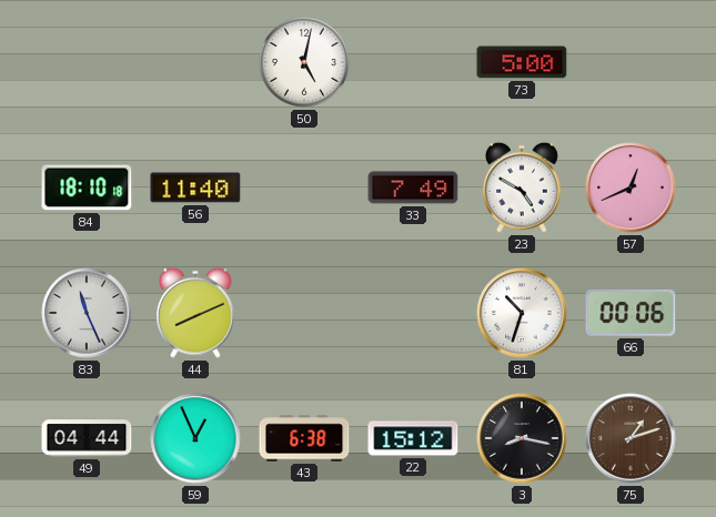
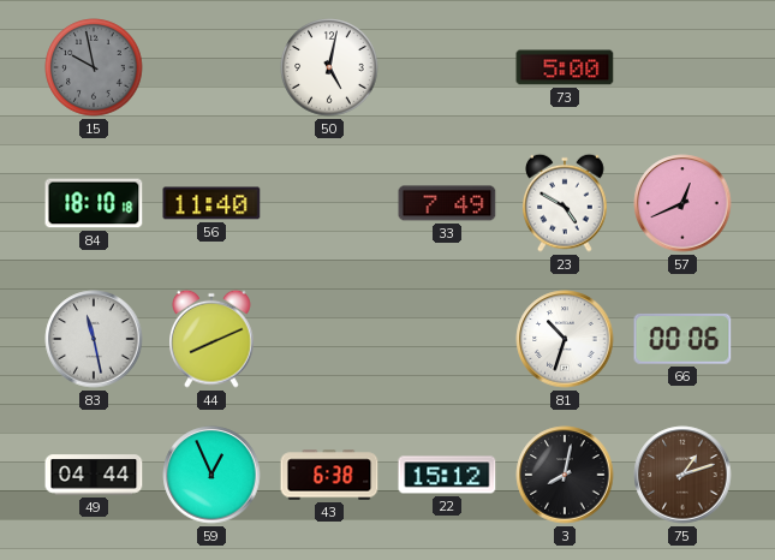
15: none -> 9:58 (94, 67)
83: 11:26 -> 11:28 (94, 339)
3: 8:17 -> 8:02 (565, 475)
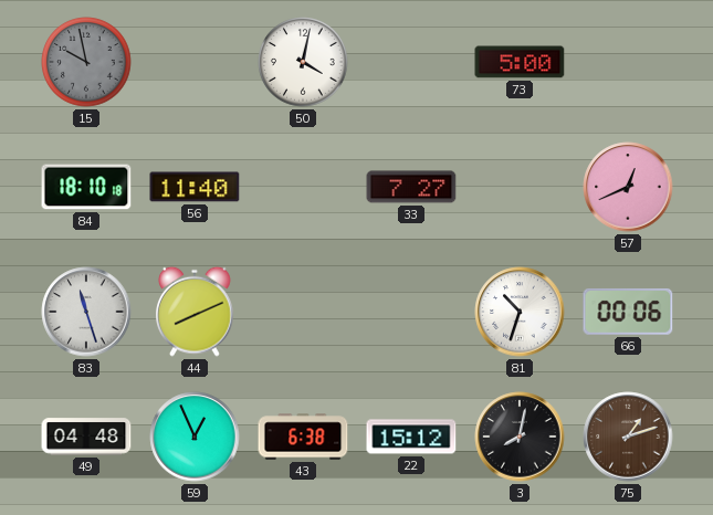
50: 5:02 -> 4:02 (303, 62)
33: 7:49 -> 7:27 (411, 187)
23: 4:50 -> none (566, 203)
83: 11:28 -> 11:27 (86, 312)
49: 04:44 -> 04:48 (86, 437)
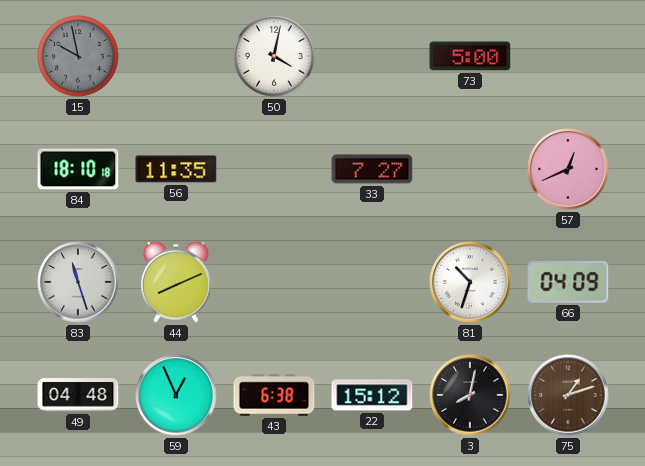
56: 11:40 -> 11:35 (176, 169)
66: 00:06 -> 04:09 (568, 282)
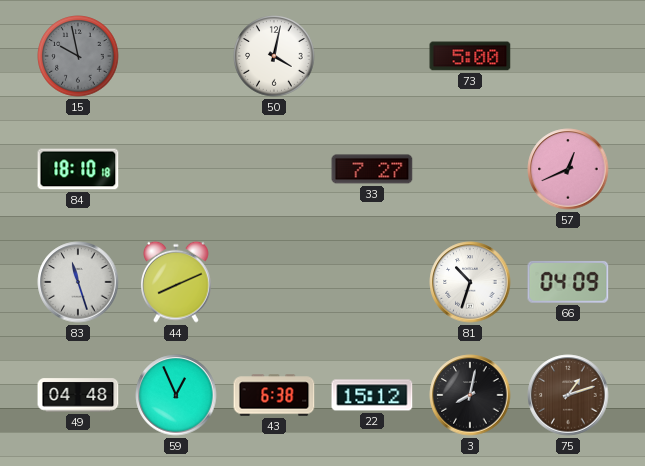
56: 11:35 -> none (176, 169)
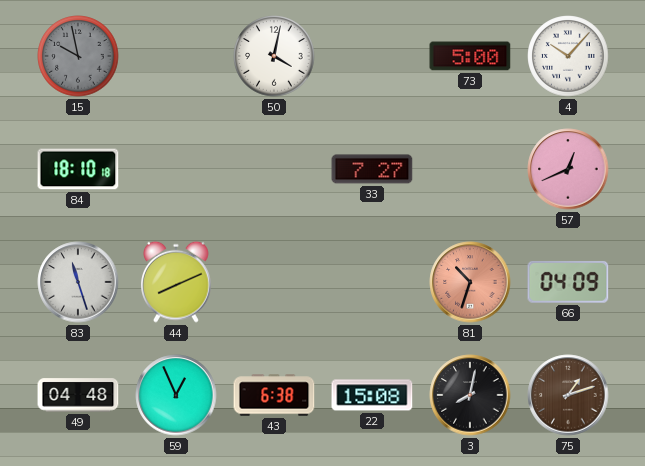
4: none -> 10:07 (568, 56)
81 dial: white -> salmon (470, 282)
22: 15:12 -> 15:08 (372, 395)
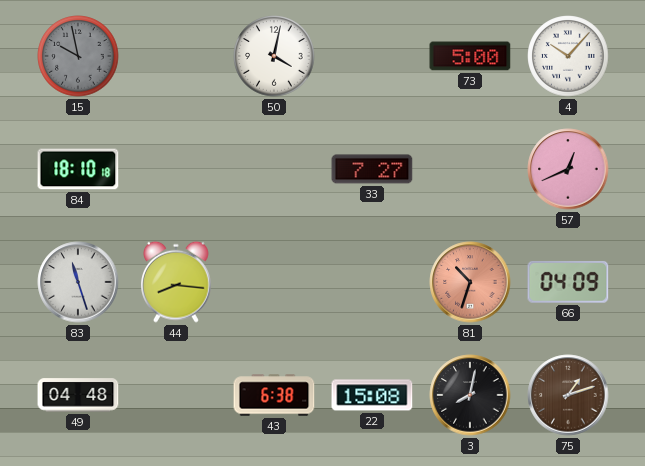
44: 8:11 -> 8:16 (177, 282)
59: 12:56 -> none (176, 395)
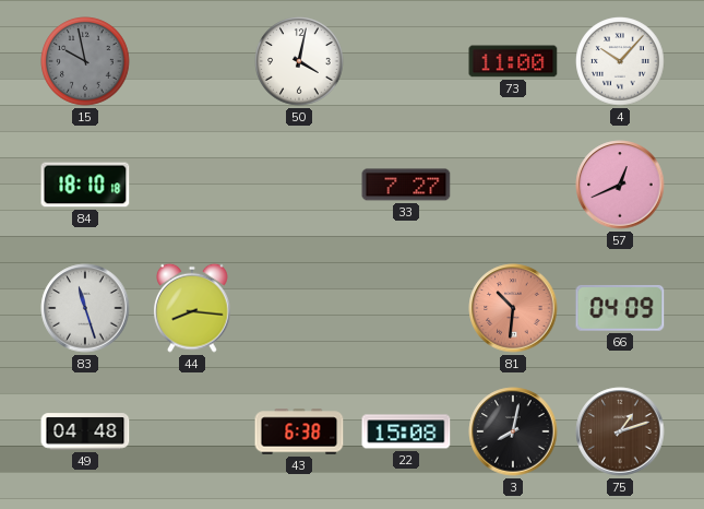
73: 5:00 -> 11:00 (513, 61)
81: 10:33 -> 10:31 (513, 308)
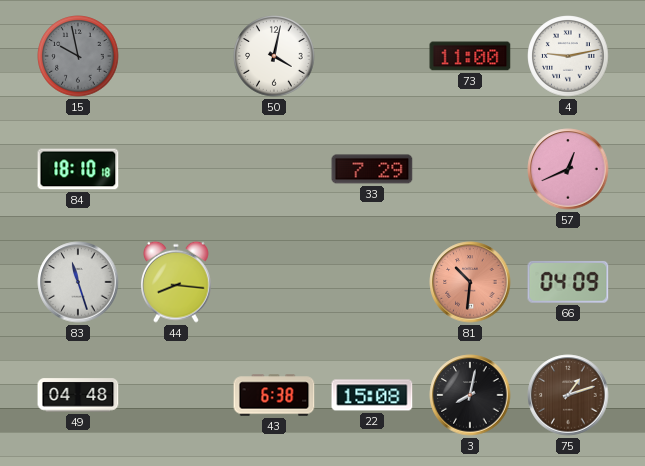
4: 10:07 -> 9:13 (568, 56)
33: 7:27 -> 7:29 (372, 169)
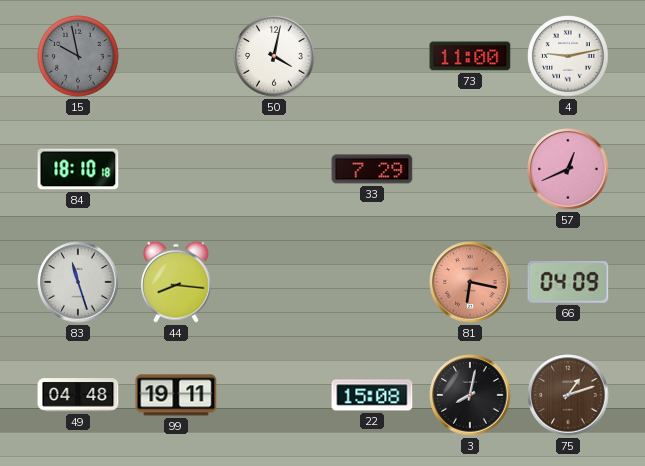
81: 10:31 -> 6:17 (470, 282)
99: none -> 19:11 (176, 395)
43: 6:38 -> none (274, 395)
